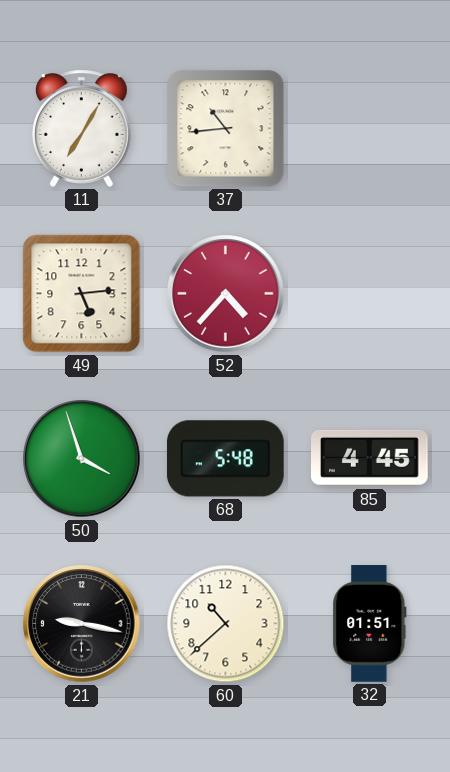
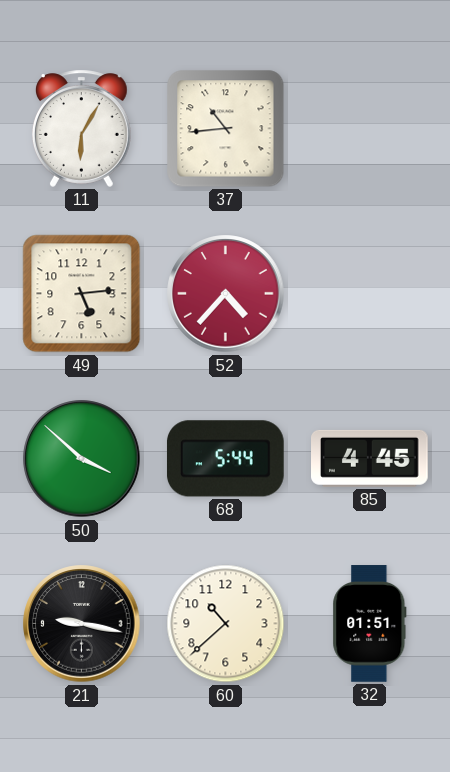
11: 7:05 -> 6:05 (81, 128)
50: 3:57 -> 3:52 (82, 459)
68: 5:48 -> 5:44 (225, 459)
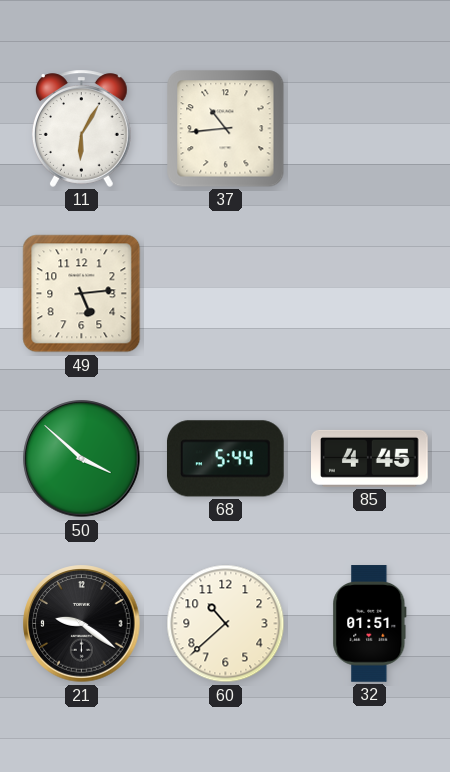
52: 4:37 -> none (226, 294)
21: 9:17 -> 9:21 (82, 624)
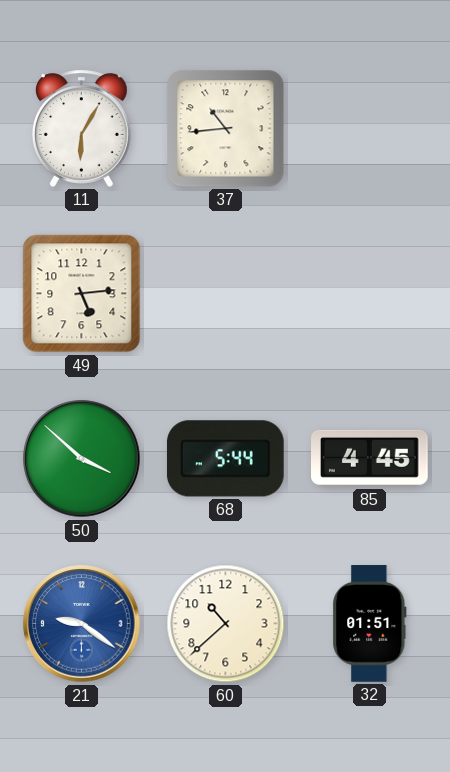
21 dial: black -> blue (82, 624)
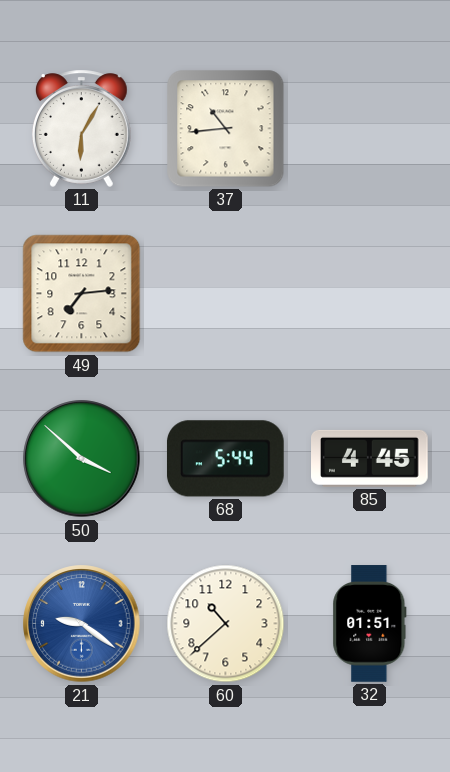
49: 5:14 -> 7:14 (82, 294)
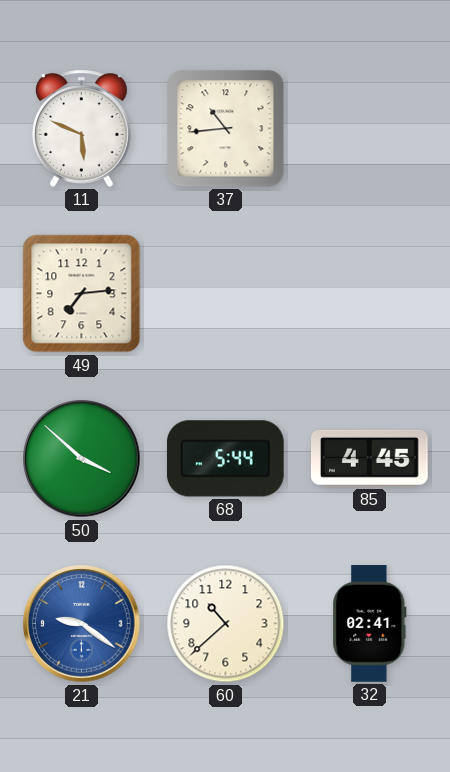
11: 6:05 -> 5:49 (81, 128)
32: 01:51 -> 02:41 (370, 624)
